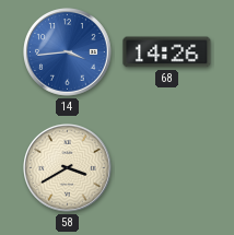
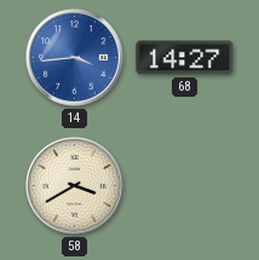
68: 14:26 -> 14:27 (185, 58)
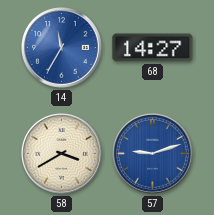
14: 3:44 -> 11:35 (62, 48)
57: none -> 9:12 (153, 154)
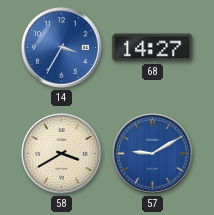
14: 11:35 -> 3:35 (62, 48)
57: 9:12 -> 9:10 (153, 154)
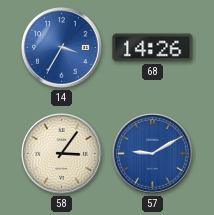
68: 14:27 -> 14:26 (153, 48)
58: 3:40 -> 3:06 (62, 154)
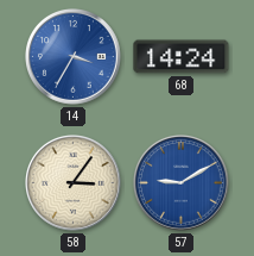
68: 14:26 -> 14:24 (182, 57)
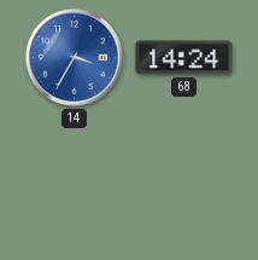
58: 3:06 -> none (74, 183)
57: 9:10 -> none (182, 183)
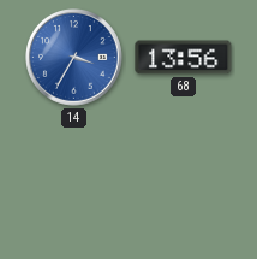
68: 14:24 -> 13:56 (184, 58)
